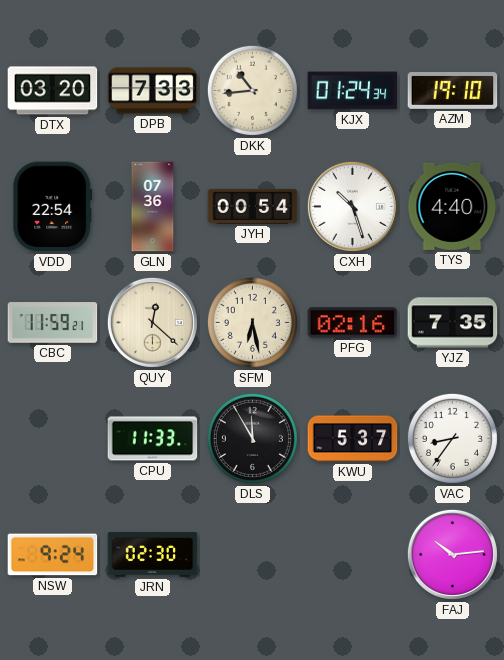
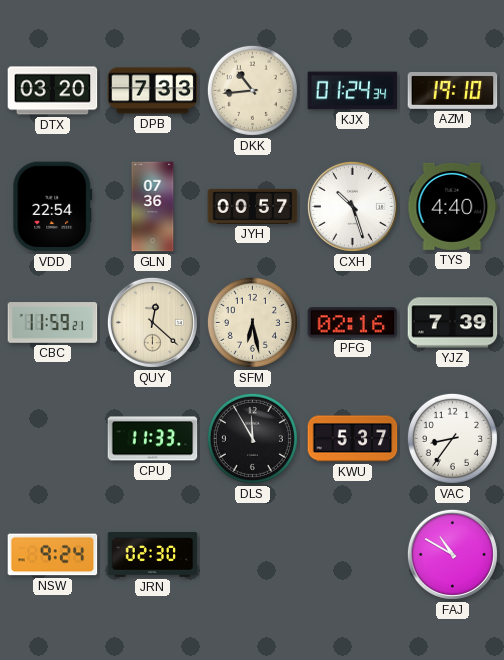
JYH: 00:54 -> 00:57 (253, 206)
YJZ: 7:35 -> 7:39 (453, 323)
FAJ: 10:14 -> 10:50 (452, 554)
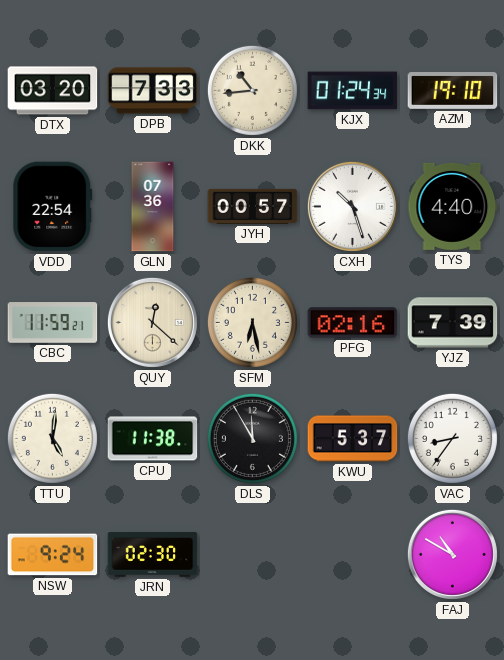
TTU: none -> 5:01 (52, 438)
CPU: 11:33 -> 11:38 (153, 439)
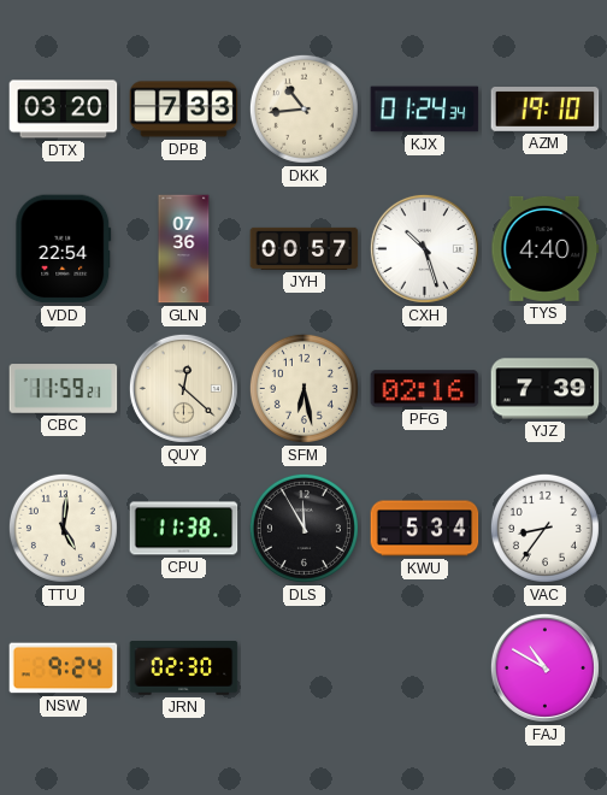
KWU: 5:37 -> 5:34 (425, 529)
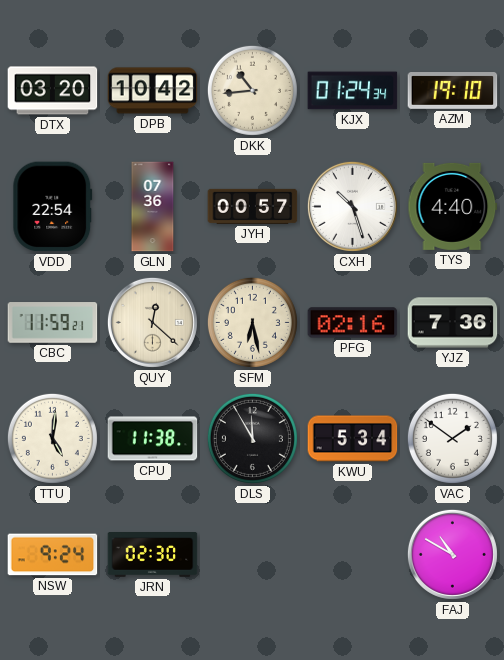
DPB: 7:33 -> 10:42 (153, 91)
YJZ: 7:39 -> 7:36 (453, 323)
VAC: 8:36 -> 1:51 (452, 438)
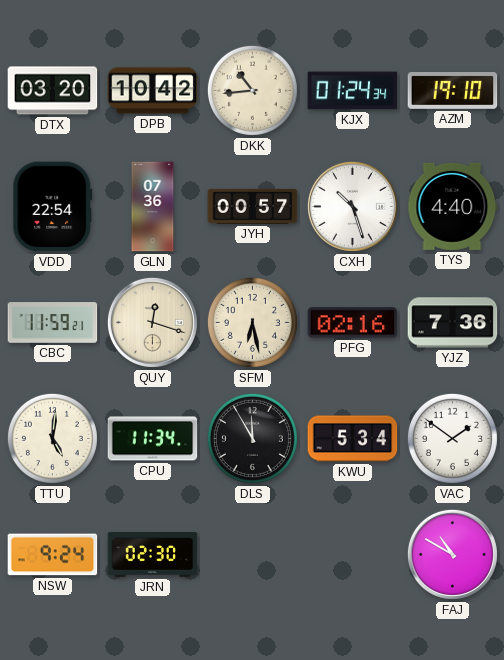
QUY: 12:22 -> 12:18 (152, 322)
CPU: 11:38 -> 11:34 (153, 439)
